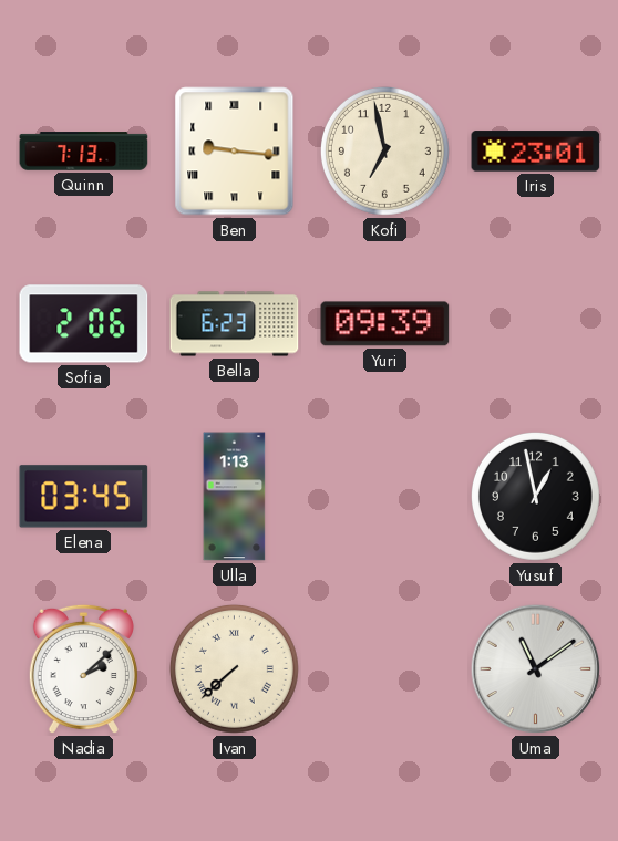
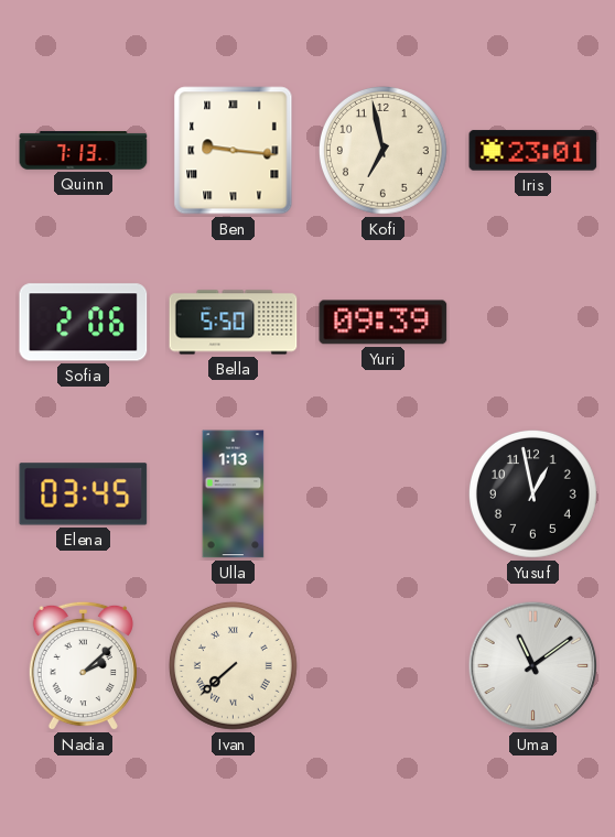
Bella: 6:23 -> 5:50 (234, 323)
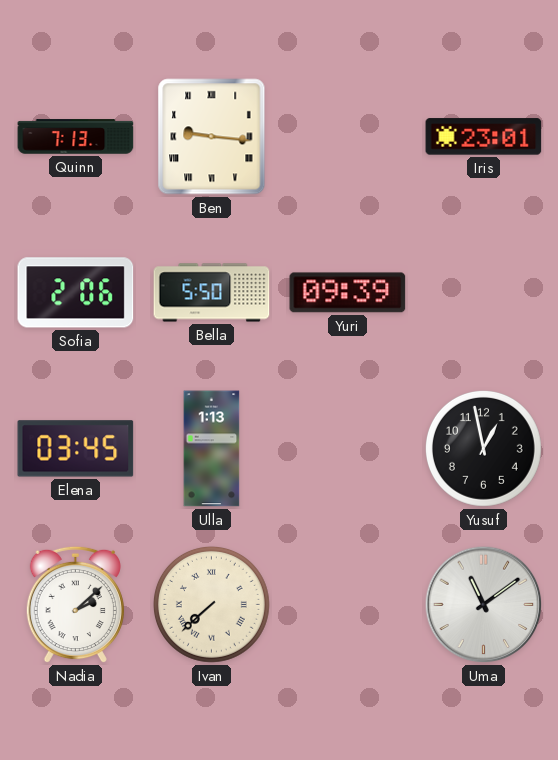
Kofi: 6:58 -> none (382, 150)
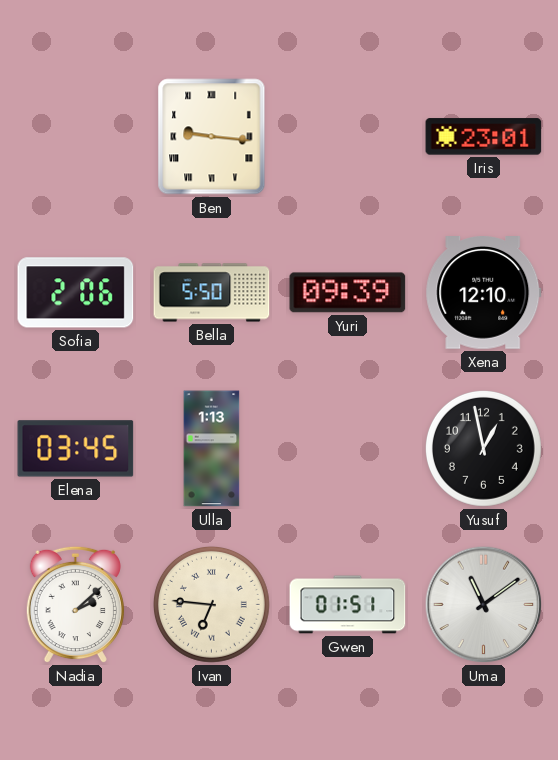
Quinn: 7:13 -> none (76, 137)
Xena: none -> 12:10 (484, 293)
Ivan: 7:38 -> 6:46 (211, 604)
Gwen: none -> 01:51 (348, 605)
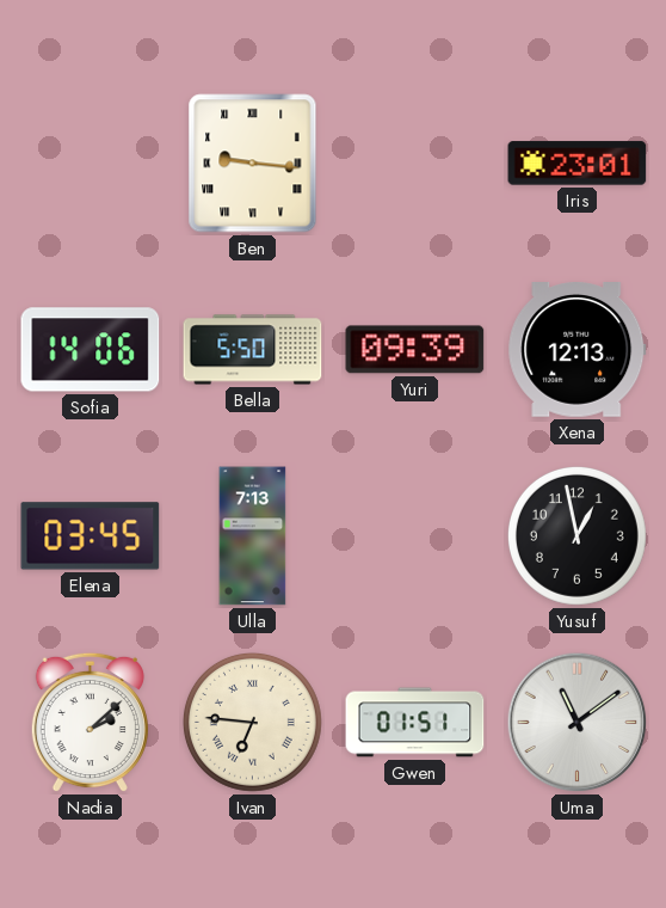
Sofia: 2:06 -> 14:06 (91, 350)
Xena: 12:10 -> 12:13 (578, 350)
Ulla: 1:13 -> 7:13 (253, 536)
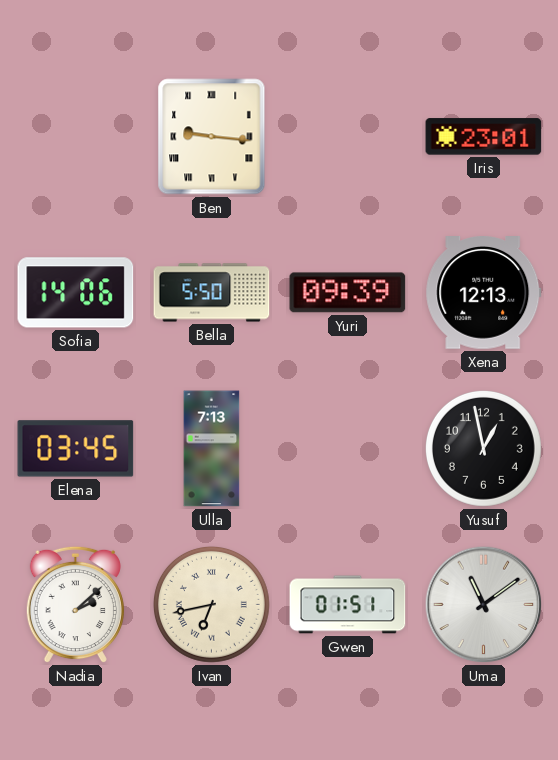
Ivan: 6:46 -> 6:43 (211, 604)
